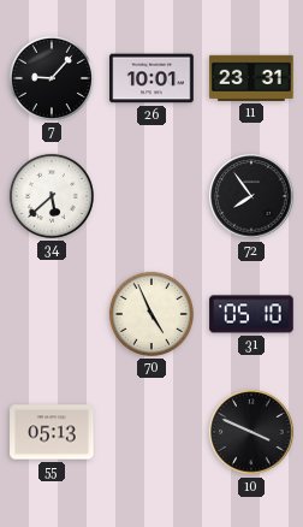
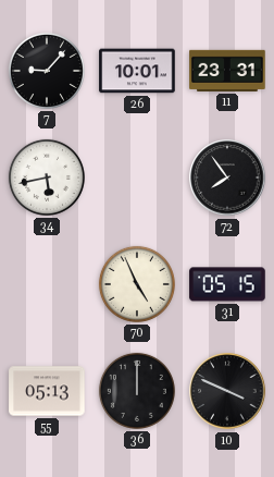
34: 5:38 -> 5:43 (47, 178)
31: 05:10 -> 05:15 (227, 284)
36: none -> 12:00 (137, 391)
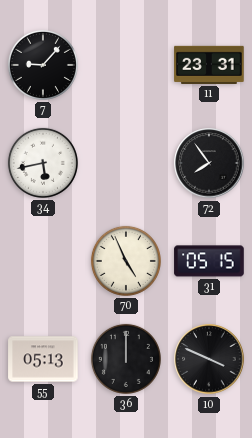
26: 10:01 -> none (137, 71)
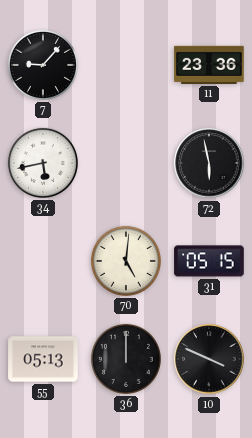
11: 23:31 -> 23:36 (209, 65)
72: 7:54 -> 5:58 (209, 163)
70: 4:56 -> 5:01 (126, 261)
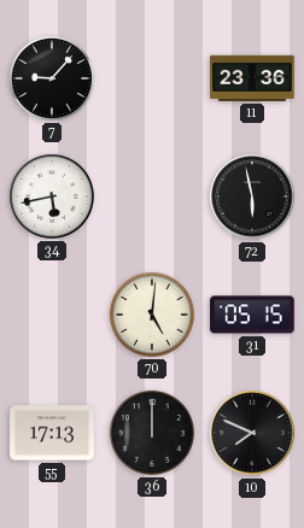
55: 05:13 -> 17:13 (52, 433)
10: 3:49 -> 7:49 (252, 433)
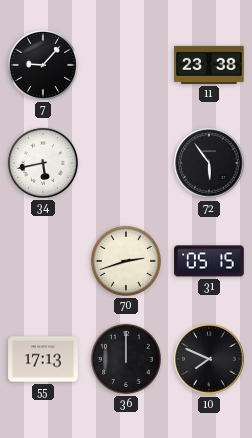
11: 23:36 -> 23:38 (209, 65)
72: 5:58 -> 5:54 (209, 163)
70: 5:01 -> 2:42 (126, 261)
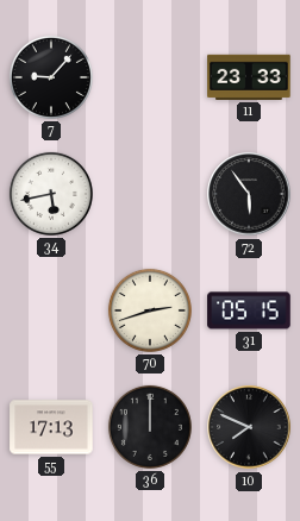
11: 23:38 -> 23:33 (249, 77)
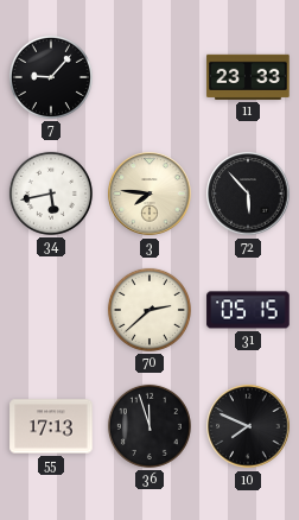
3: none -> 7:46 (149, 194)
72: 5:54 -> 5:53 (248, 194)
70: 2:42 -> 2:38 (149, 310)
36: 12:00 -> 11:57 (149, 426)
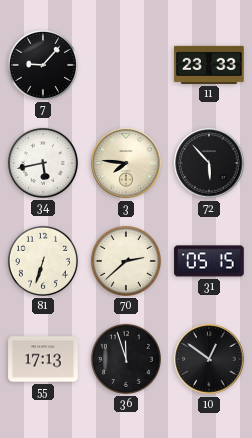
81: none -> 6:33 (43, 261)
10: 7:49 -> 12:51 (209, 359)
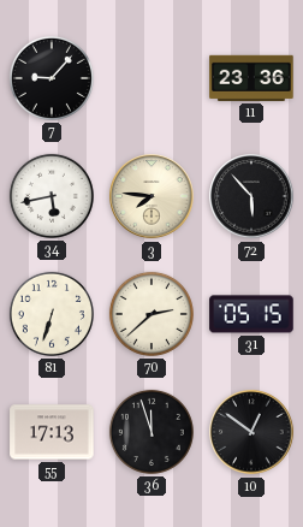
11: 23:33 -> 23:36 (251, 78)
